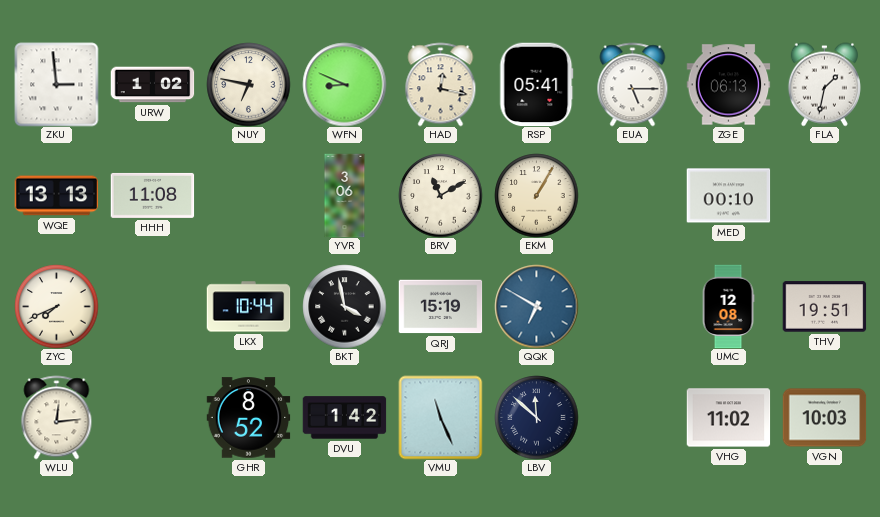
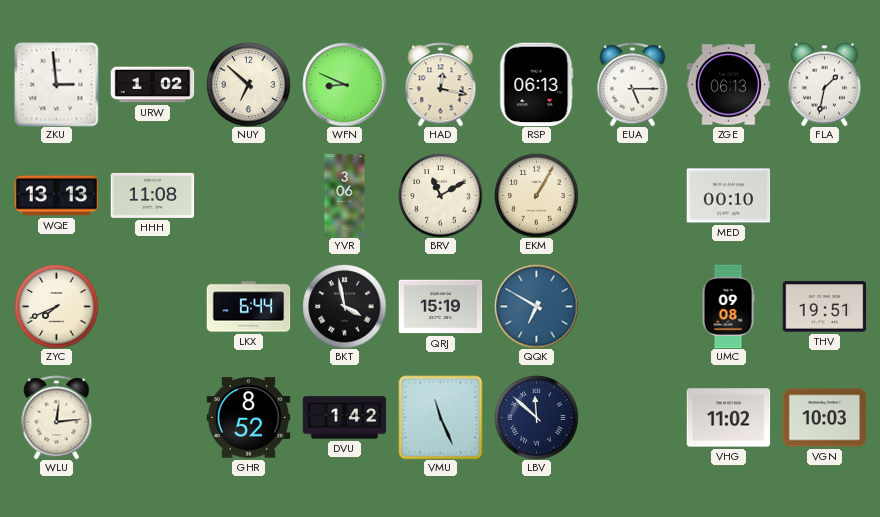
NUY: 6:47 -> 6:52 (248, 84)
RSP: 05:41 -> 06:13 (537, 84)
LKX: 10:44 -> 6:44 (248, 307)
UMC: 12:08 -> 09:08 (728, 306)
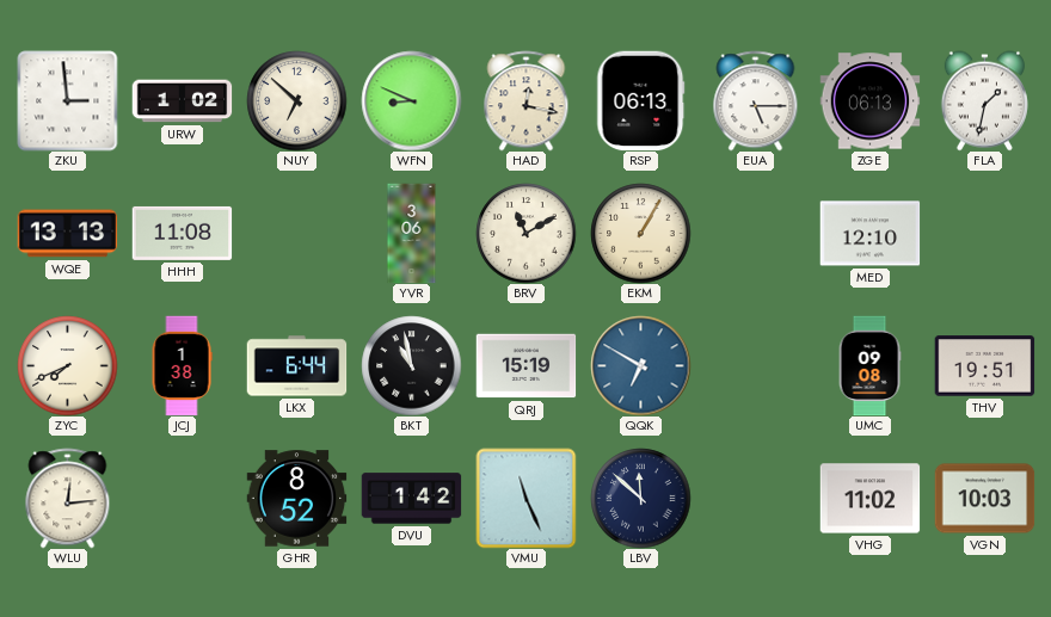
MED: 00:10 -> 12:10 (869, 234)
JCJ: none -> 1:38 (182, 365)
BKT: 3:58 -> 10:58 (411, 365)
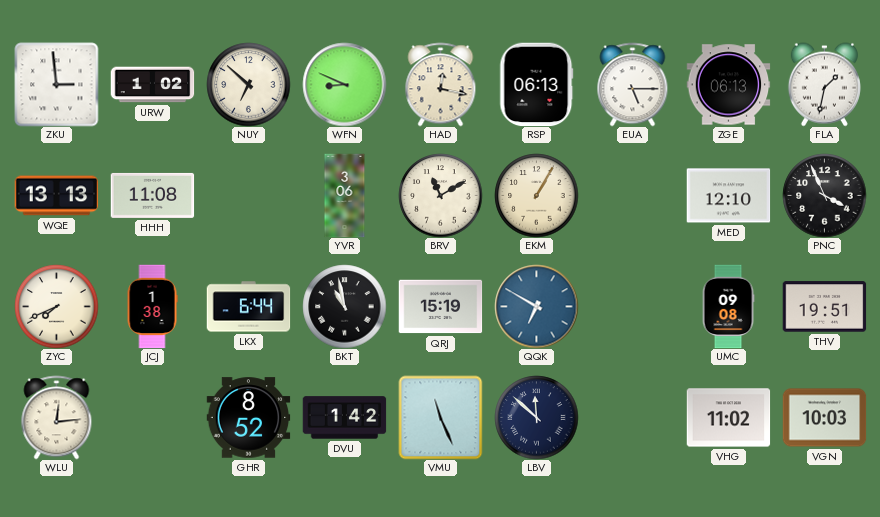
PNC: none -> 3:56 (824, 195)
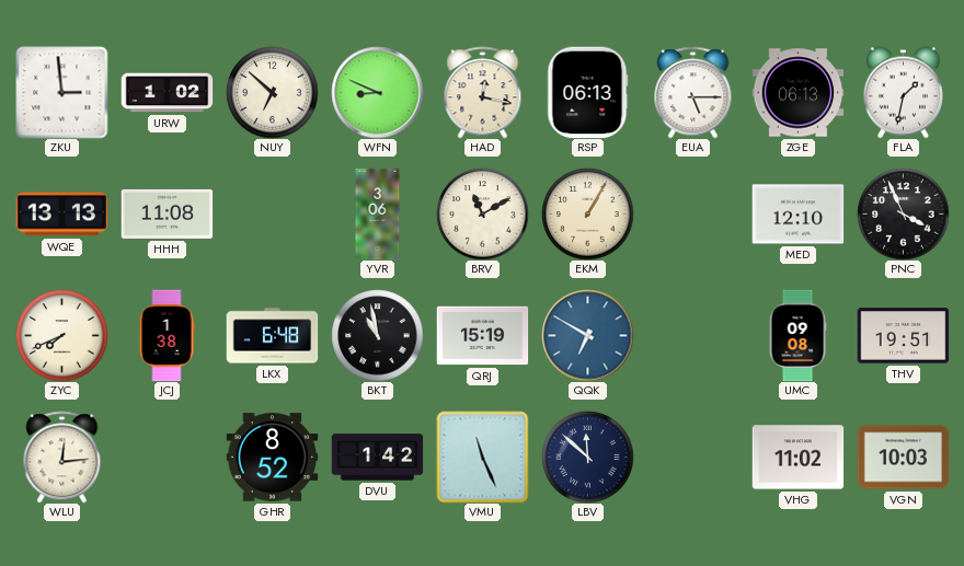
LKX: 6:44 -> 6:48 (272, 336)
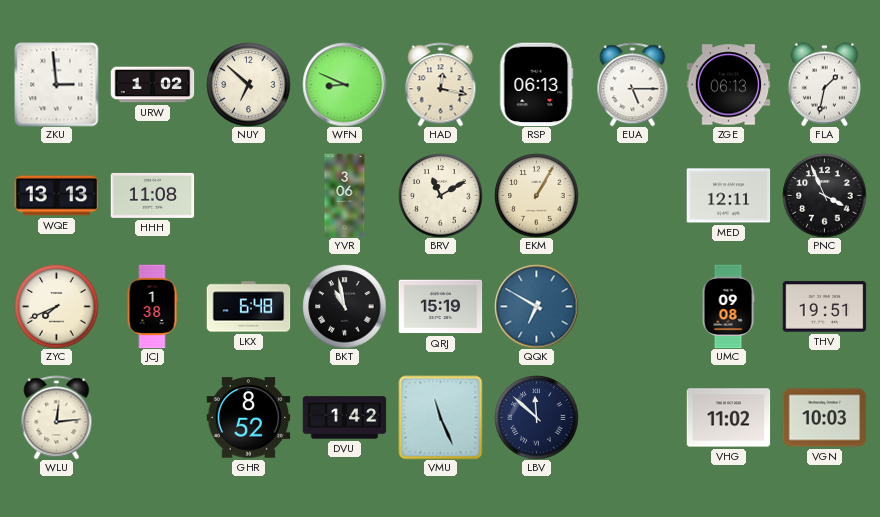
MED: 12:10 -> 12:11 (728, 196)
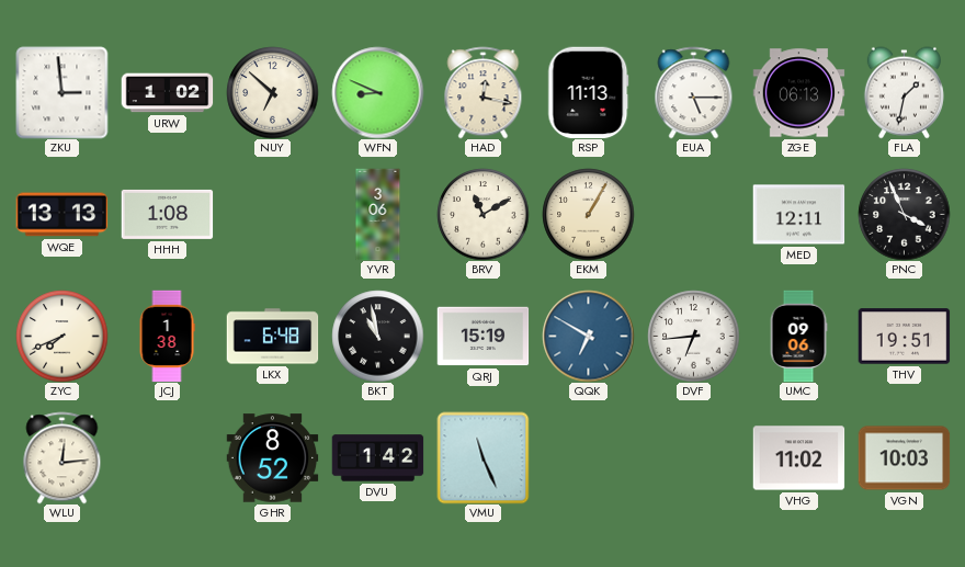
RSP: 06:13 -> 11:13 (589, 92)
HHH: 11:08 -> 1:08 (167, 214)
DVF: none -> 6:44 (693, 336)
UMC: 09:08 -> 09:06 (798, 336)
LBV: 11:52 -> none (536, 417)
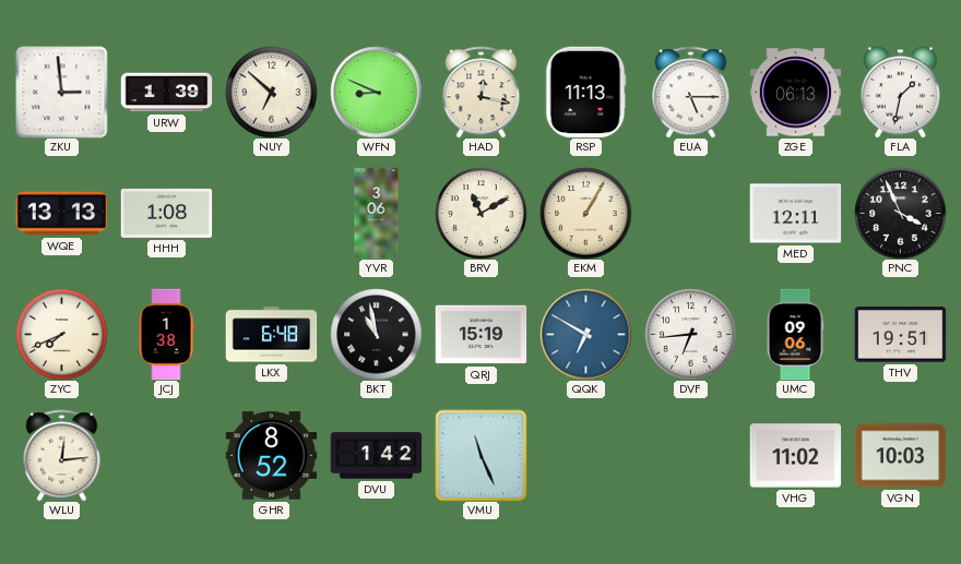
URW: 1:02 -> 1:39 (166, 93)
